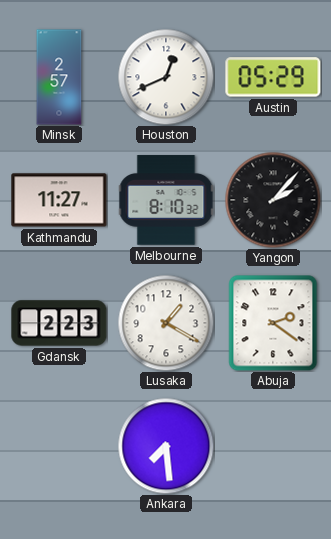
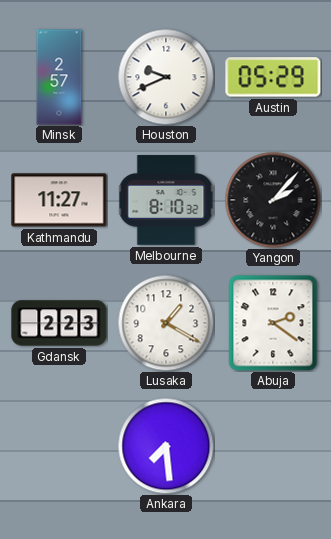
Houston: 12:41 -> 9:41 (166, 77)
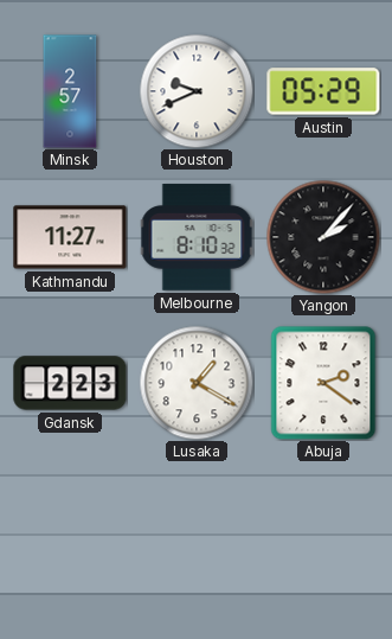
Ankara: 7:29 -> none (166, 446)
